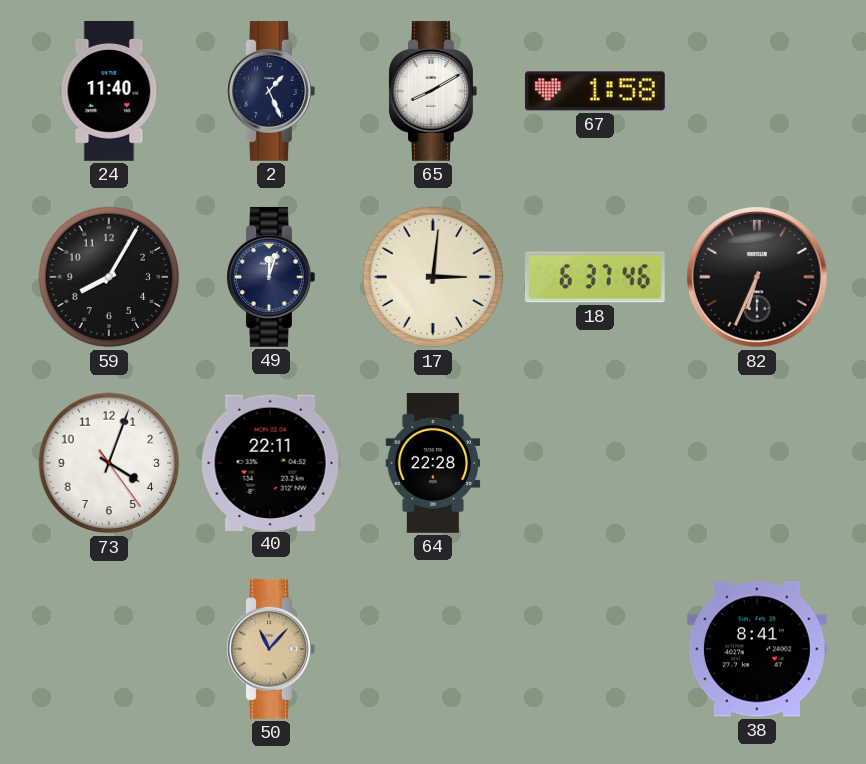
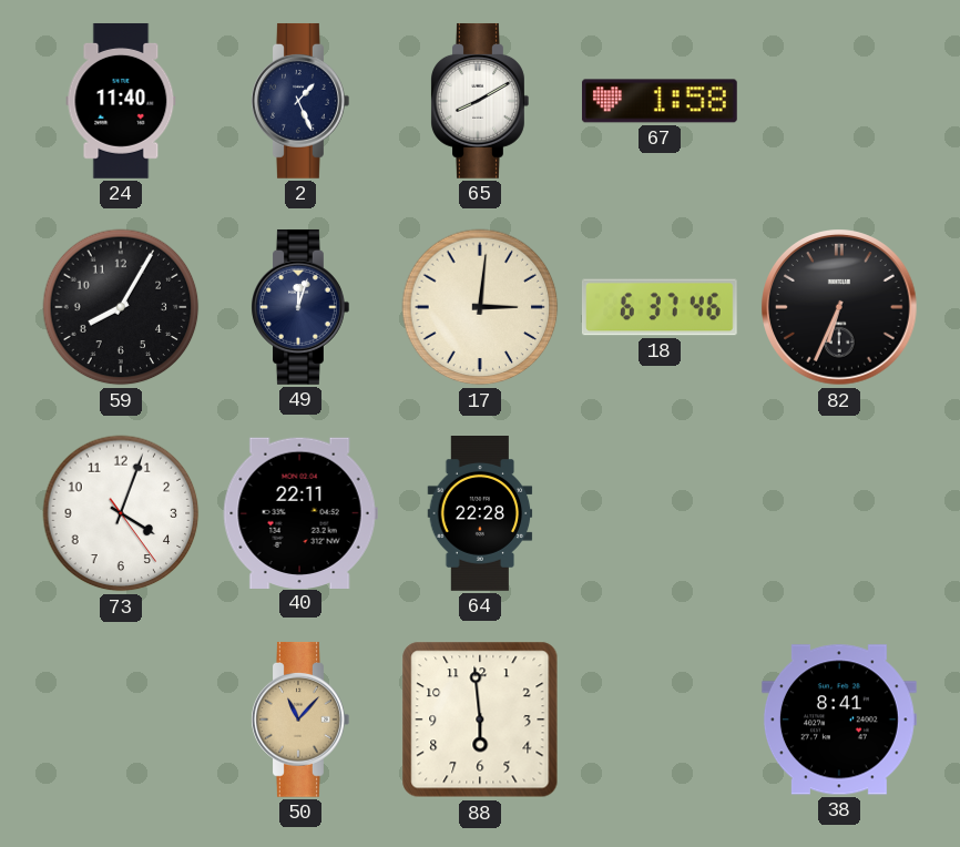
88: none -> 5:59 (480, 720)
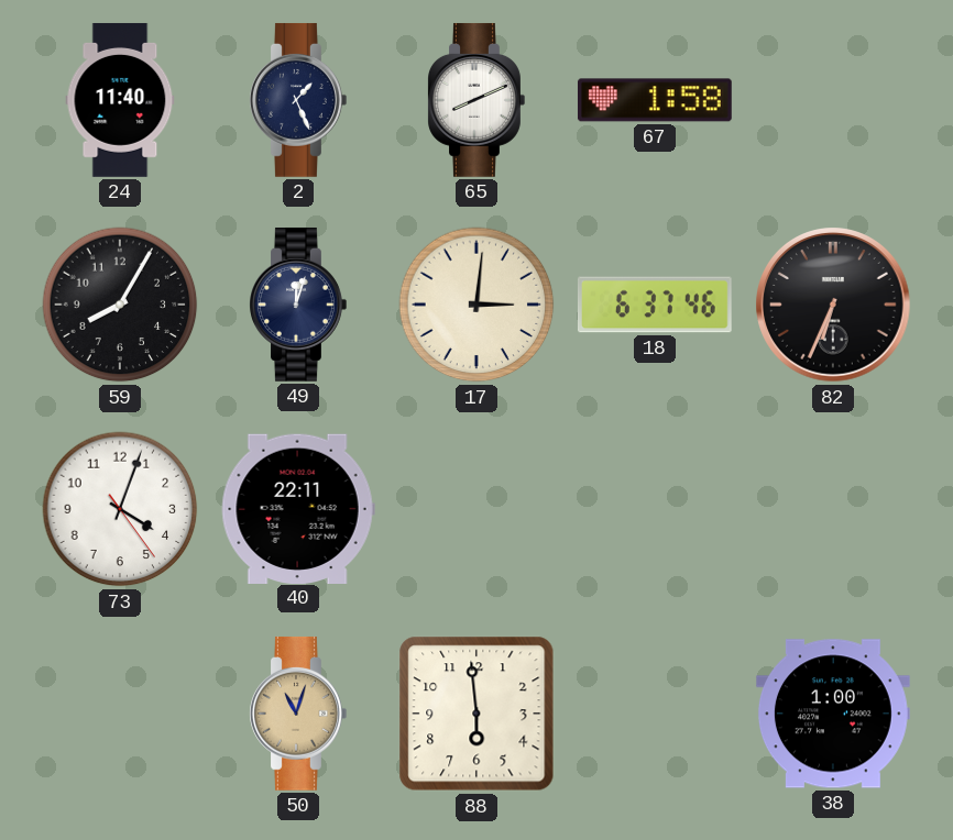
65: 8:10 -> 8:11 (476, 100)
64: 22:28 -> none (480, 514)
50: 11:07 -> 11:03 (298, 714)
38: 8:41 -> 1:00 (833, 714)
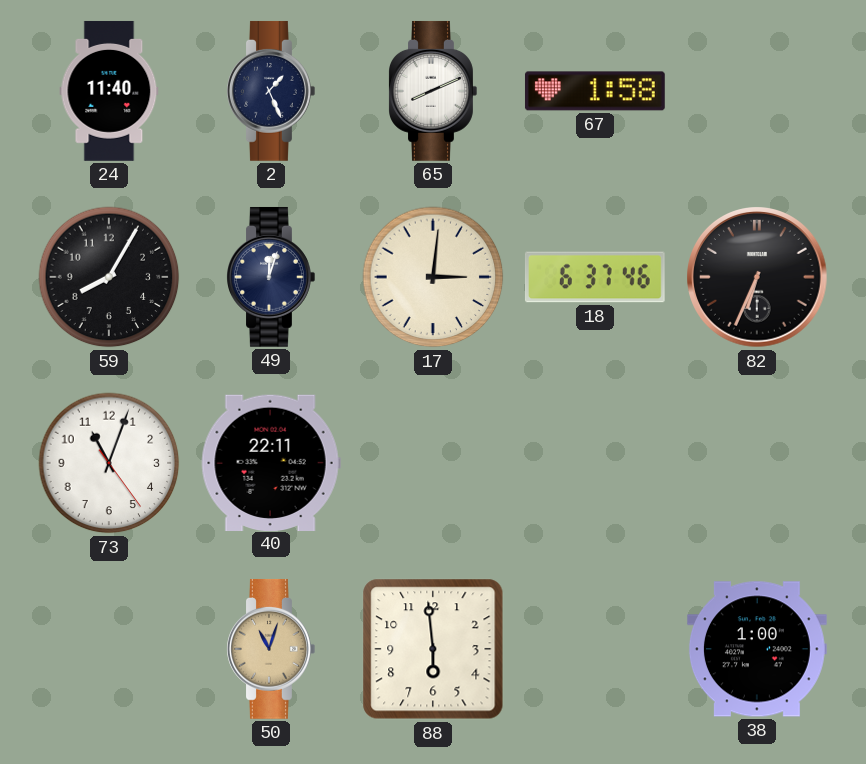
73: 4:03 -> 11:03 (109, 463)
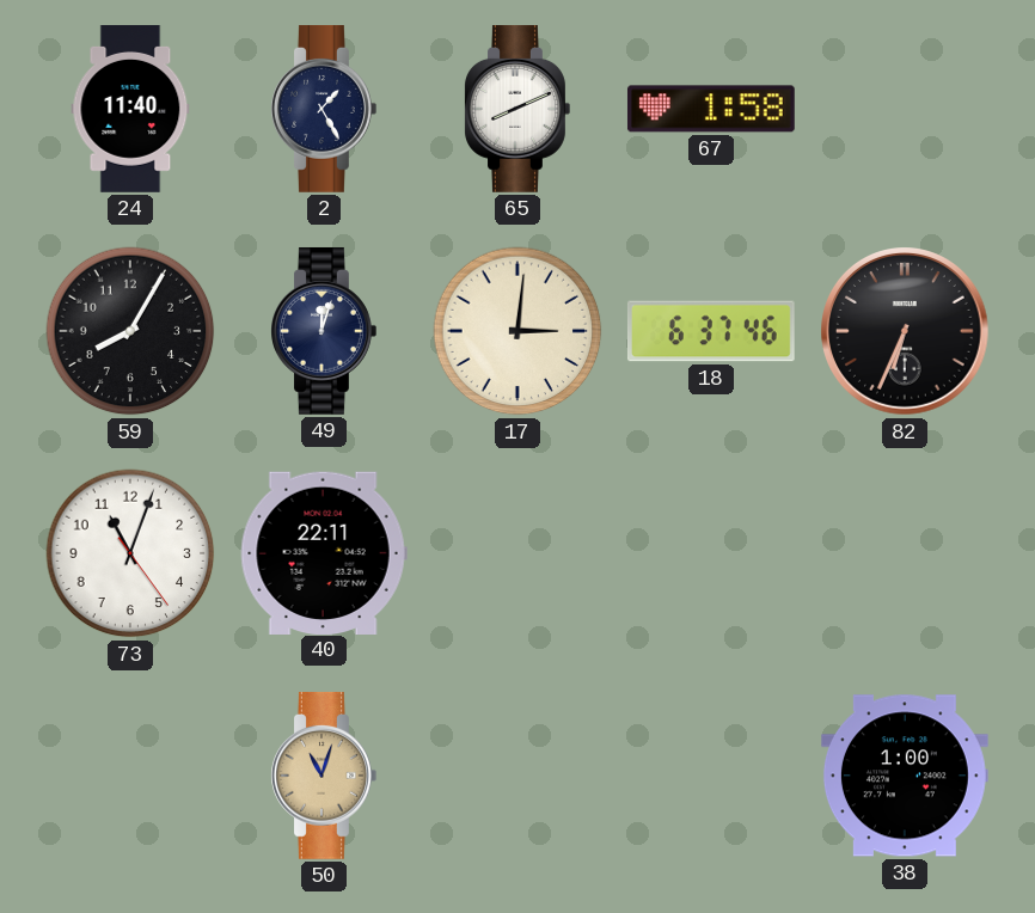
2: 1:26 -> 1:25 (324, 109)
88: 5:59 -> none (433, 649)
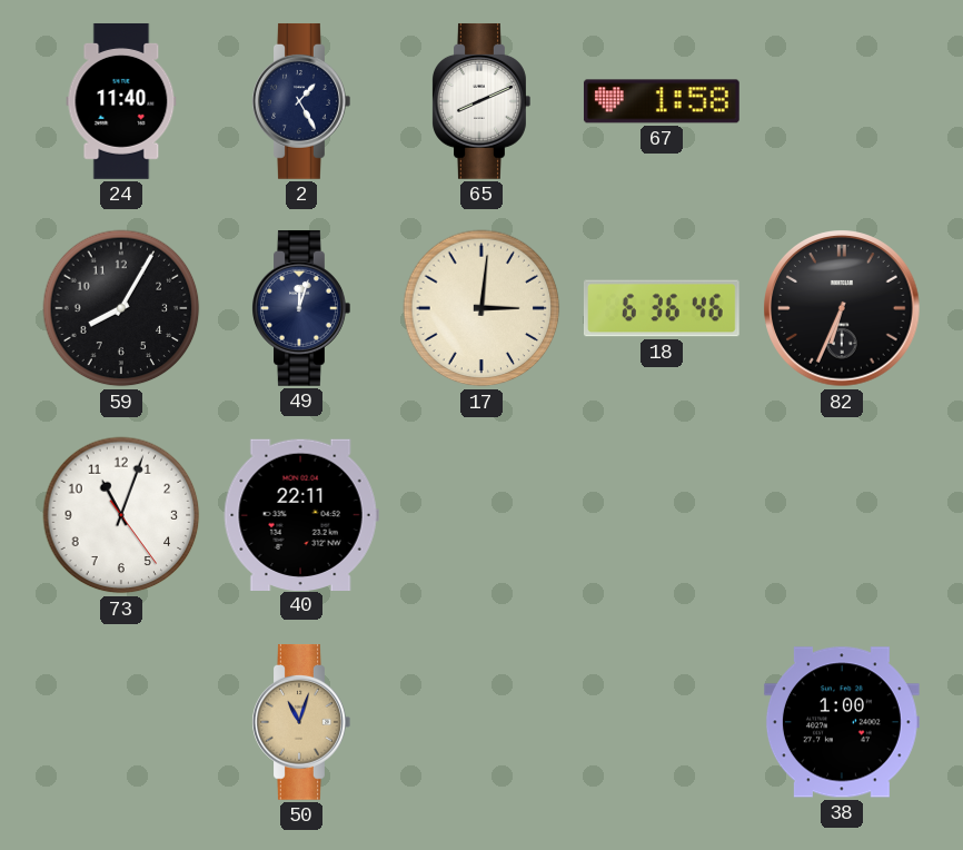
18: 6:37 -> 6:36 (662, 308)
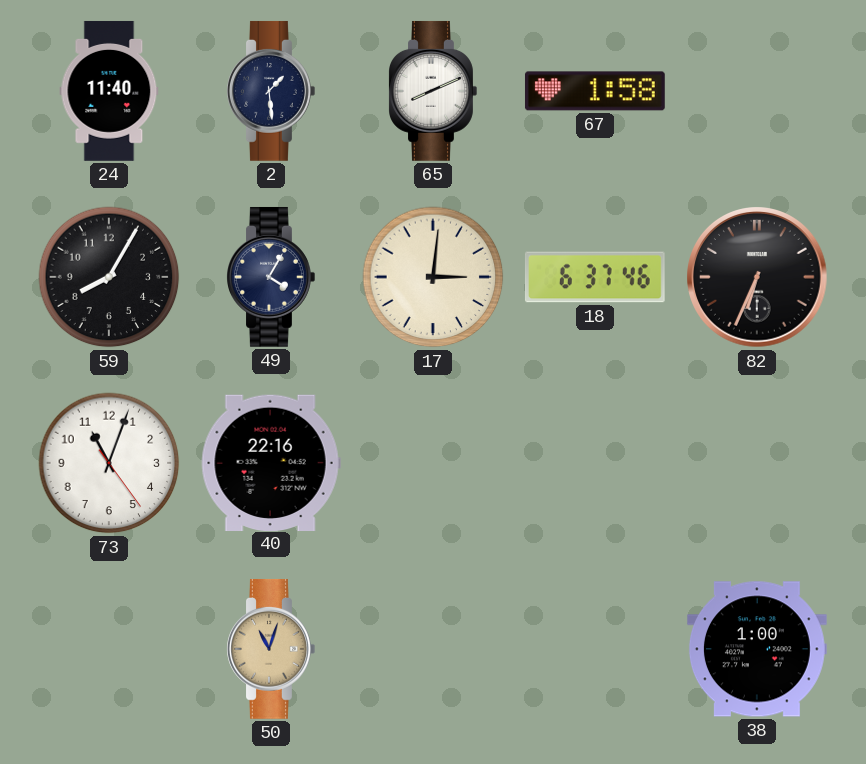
2: 1:25 -> 1:29 (271, 91)
49: 12:03 -> 4:05 (271, 277)
18: 6:36 -> 6:37 (595, 277)
40: 22:11 -> 22:16 (271, 462)
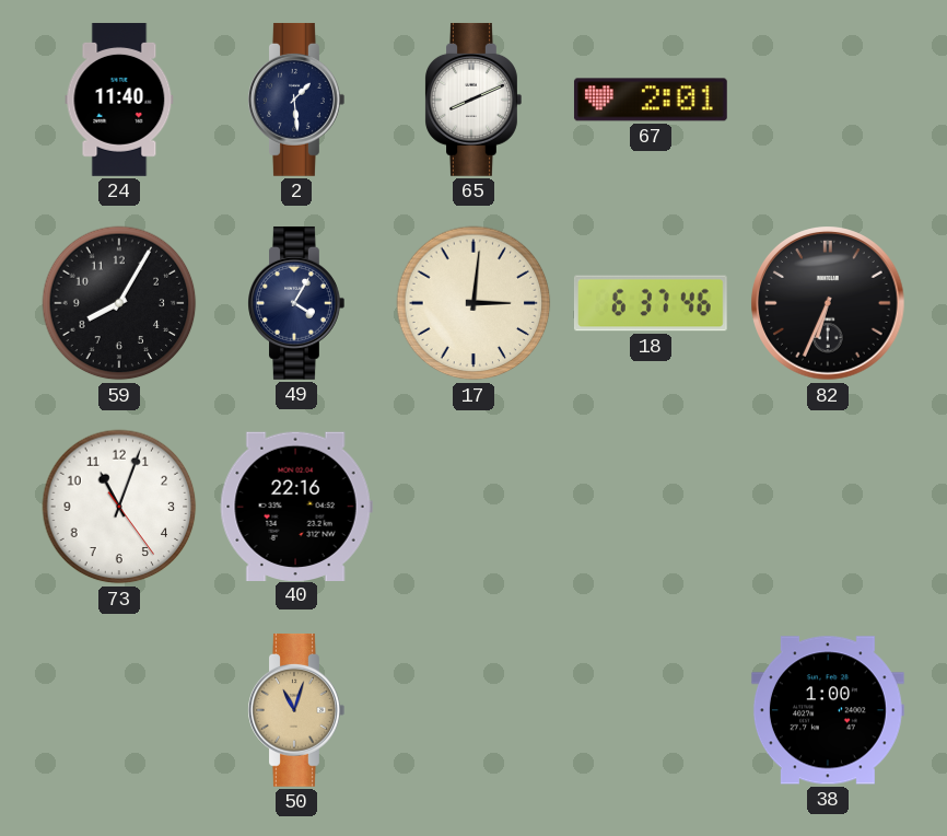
67: 1:58 -> 2:01 (651, 100)
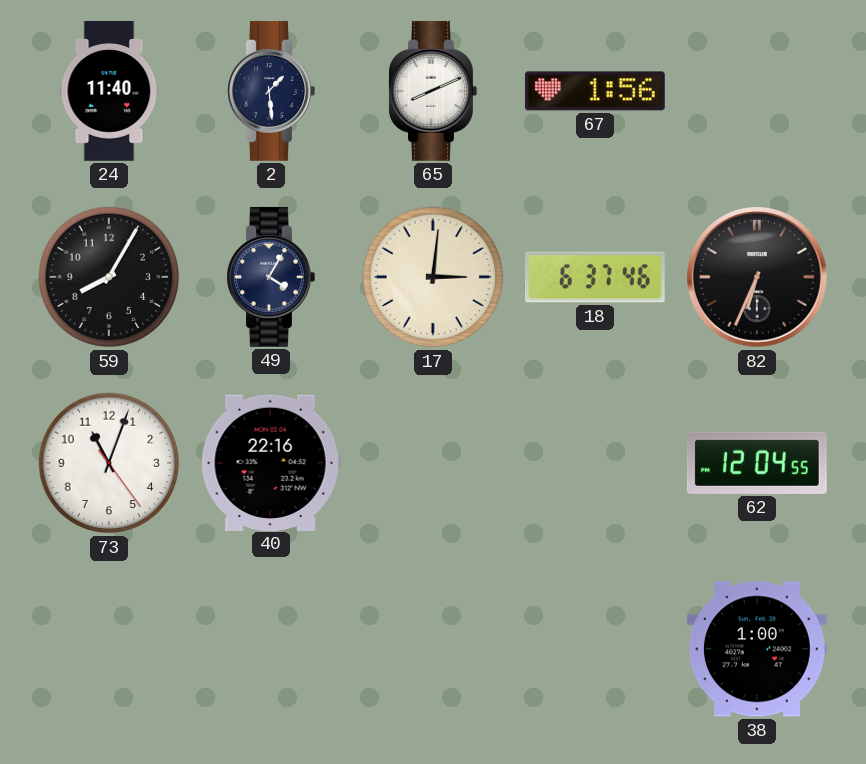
67: 2:01 -> 1:56 (595, 91)
62: none -> 12:04 (757, 463)
50: 11:03 -> none (296, 710)
